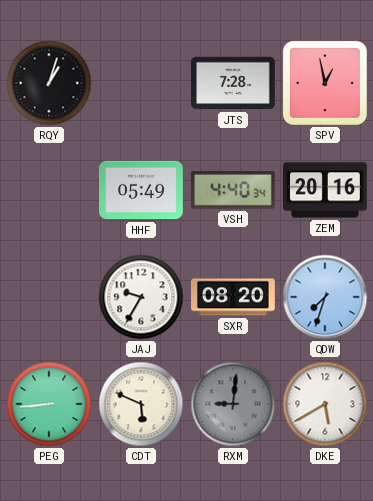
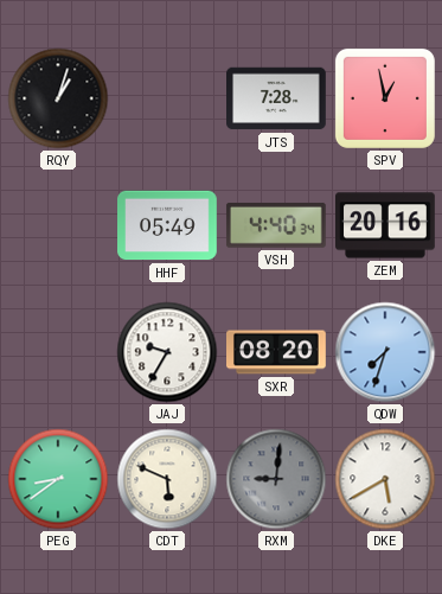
PEG: 8:44 -> 8:39 (58, 479)
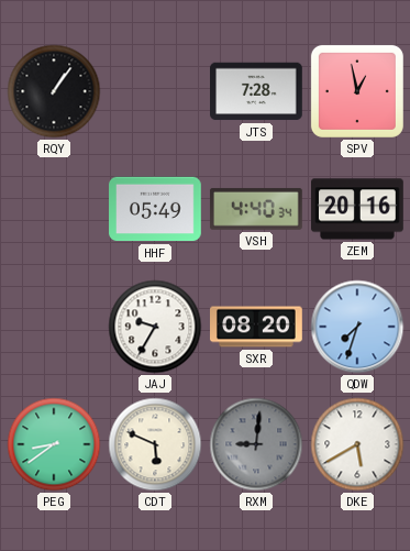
RQY: 1:03 -> 1:06 (54, 91)
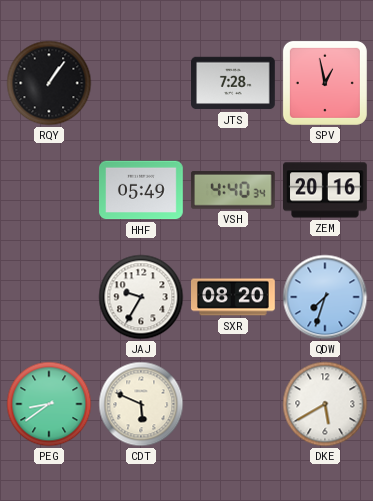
RXM: 9:01 -> none (256, 444)
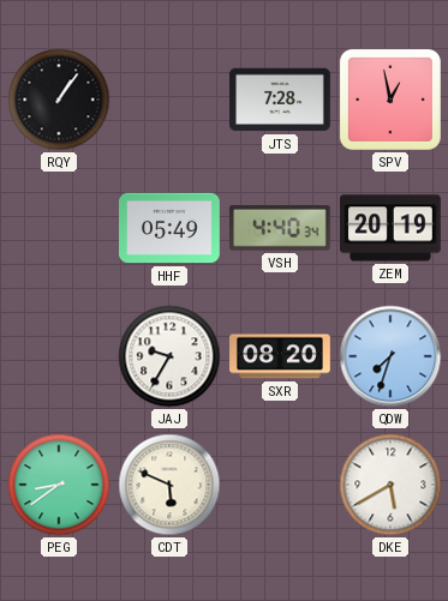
ZEM: 20:16 -> 20:19 (392, 228)
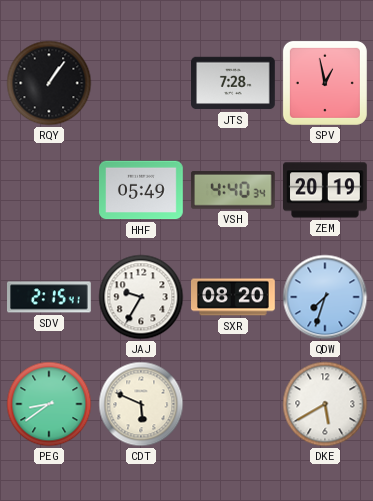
SDV: none -> 2:15 (50, 297)
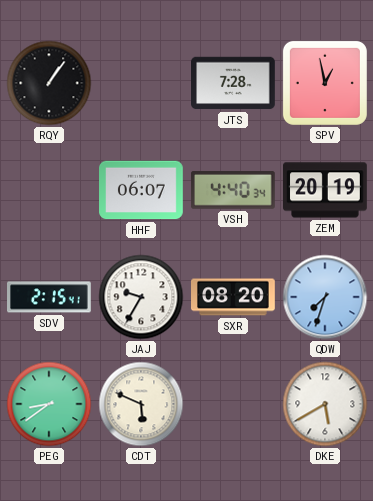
HHF: 05:49 -> 06:07 (142, 190)
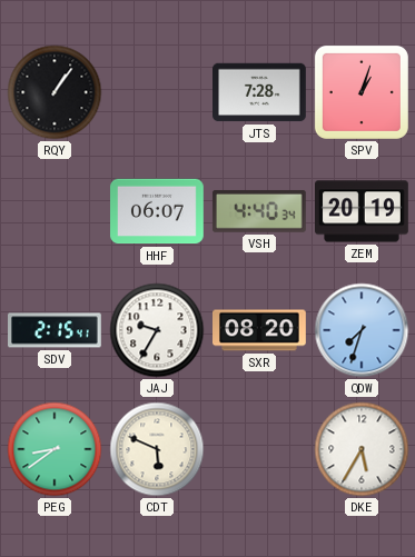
SPV: 12:58 -> 1:03 (362, 92)
DKE: 5:40 -> 5:35 (362, 449)
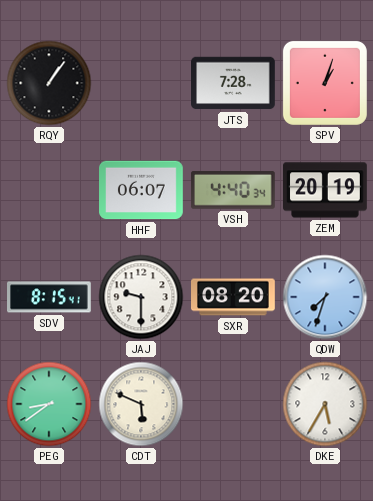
SDV: 2:15 -> 8:15 (50, 297)
JAJ: 9:35 -> 9:30 (141, 297)
